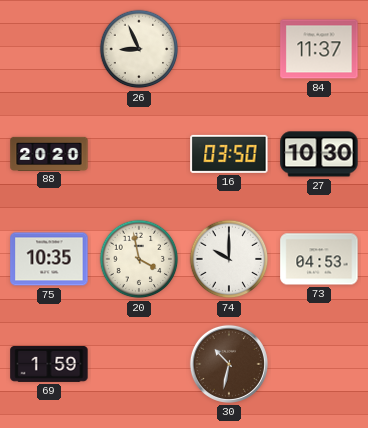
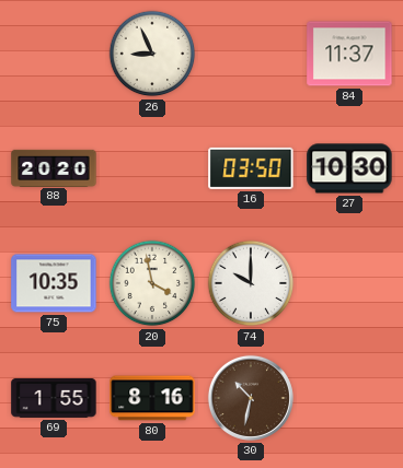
73: 04:53 -> none (319, 259)
69: 1:59 -> 1:55 (54, 398)
80: none -> 8:16 (152, 398)
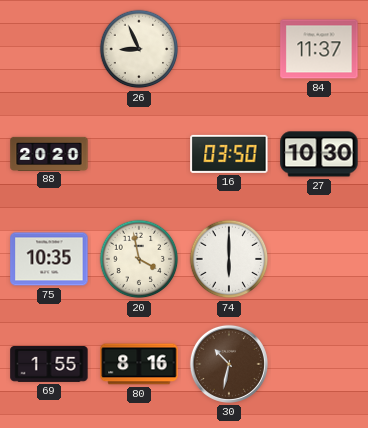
74: 10:00 -> 6:00 (229, 259)
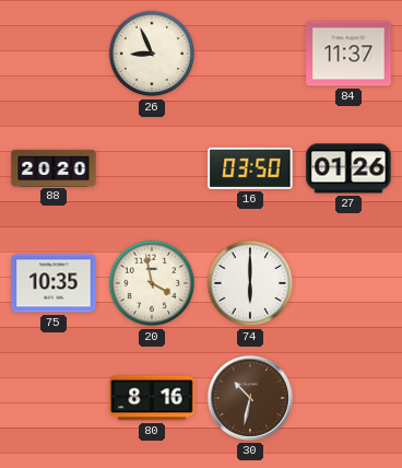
27: 10:30 -> 01:26 (348, 168)
69: 1:55 -> none (49, 364)
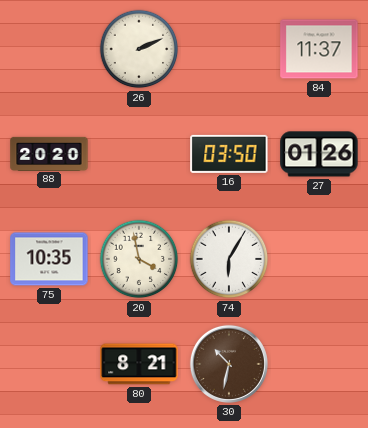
26: 8:56 -> 2:11 (139, 49)
74: 6:00 -> 6:05 (229, 259)
80: 8:16 -> 8:21 (139, 364)
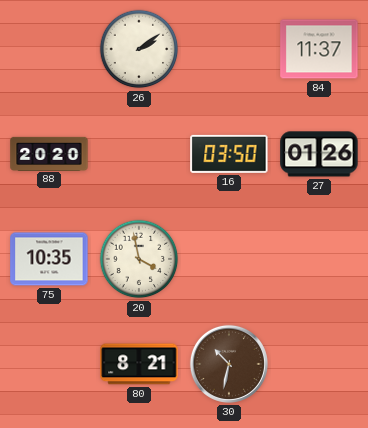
26: 2:11 -> 2:09 (139, 49)
74: 6:05 -> none (229, 259)
